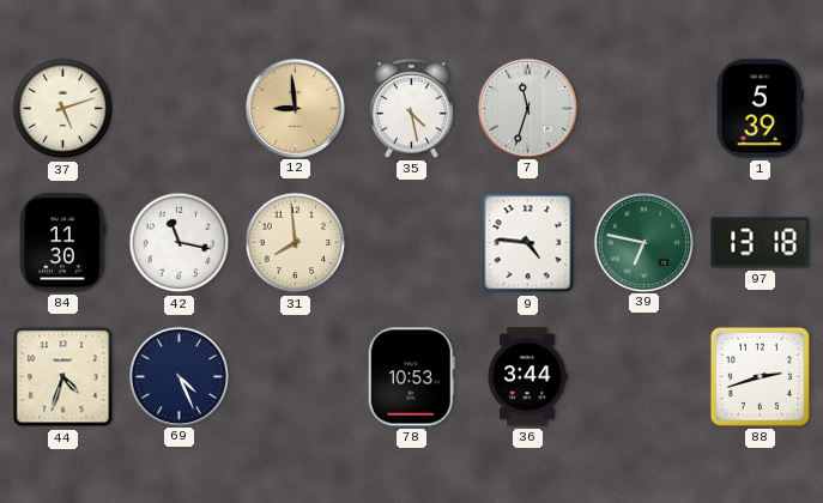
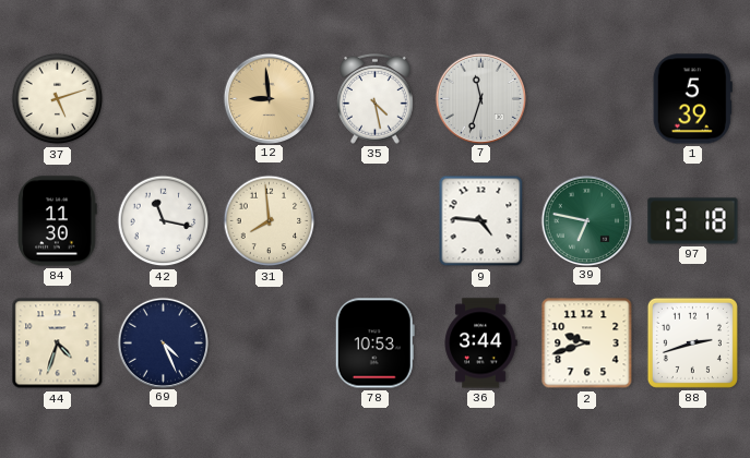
2: none -> 9:42 (587, 343)
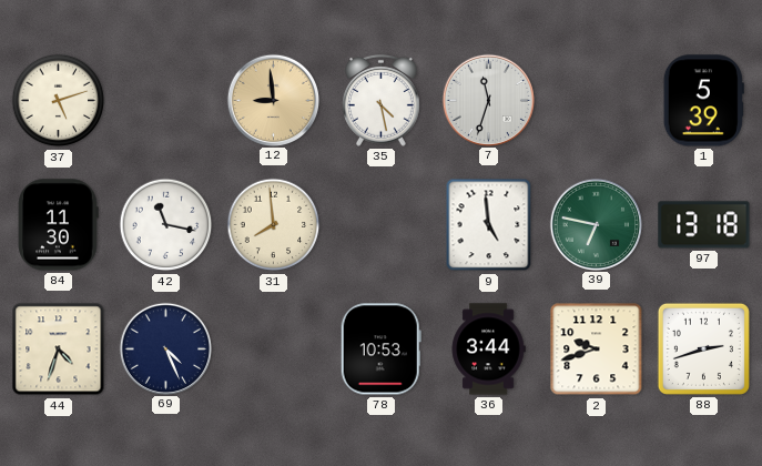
9: 4:46 -> 4:59 (489, 225)
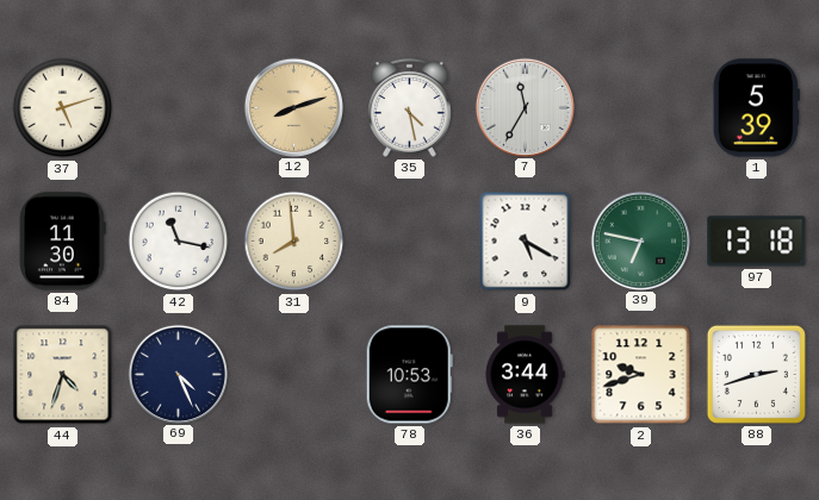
12: 8:59 -> 8:12 (293, 107)
7: 11:33 -> 11:35 (525, 107)
9: 4:59 -> 5:20 (526, 242)
